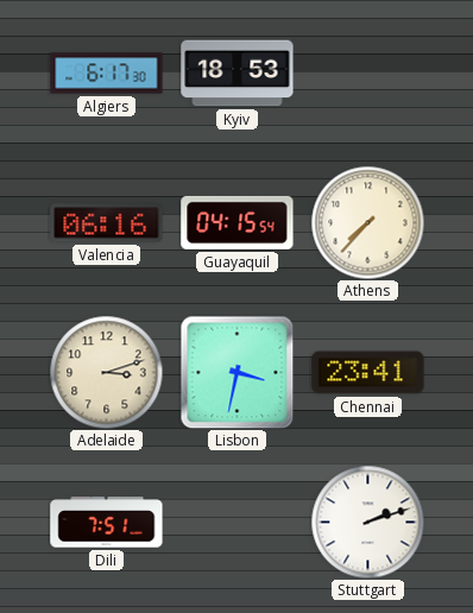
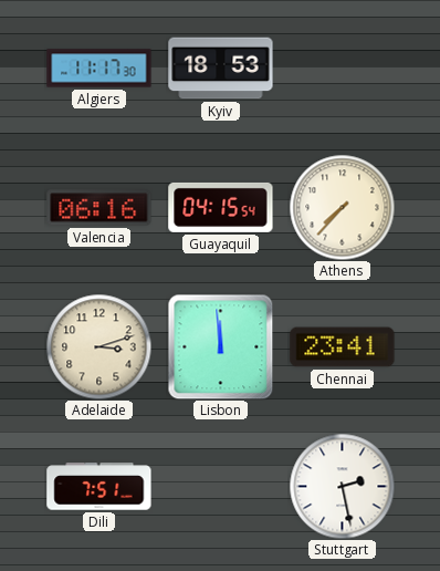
Algiers: 6:17 -> 11:17 (99, 69)
Lisbon: 3:32 -> 11:59 (220, 346)
Stuttgart: 2:12 -> 2:28 (342, 486)
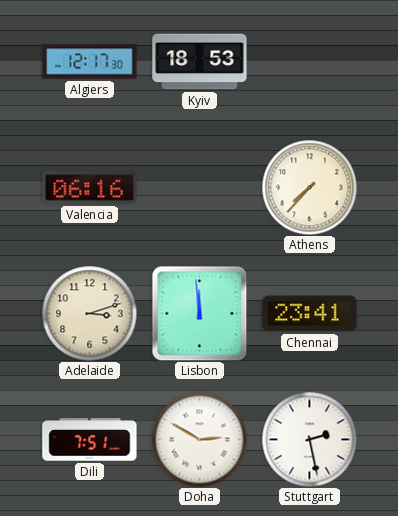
Algiers: 11:17 -> 12:17 (90, 62)
Guayaquil: 04:15 -> none (221, 207)
Doha: none -> 2:50 (199, 439)
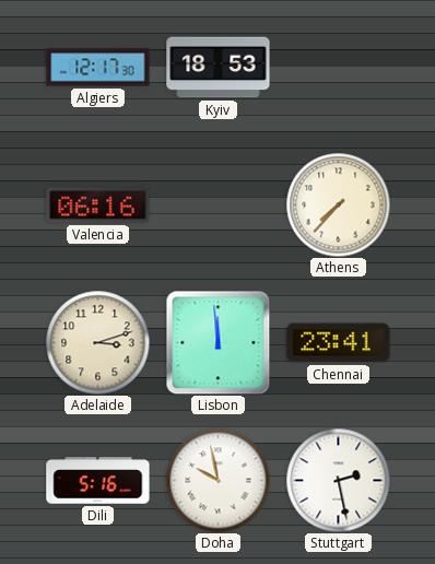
Dili: 7:51 -> 5:16 (98, 481)
Doha: 2:50 -> 9:58 (217, 480)
